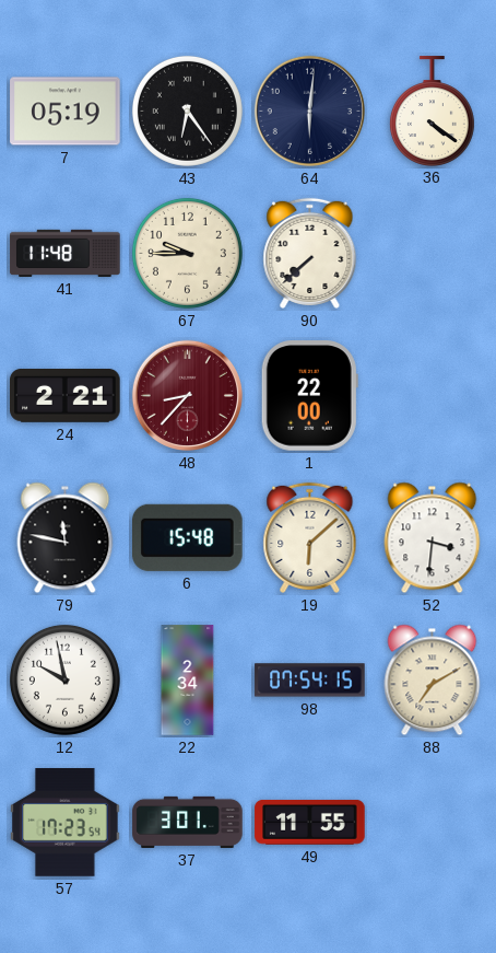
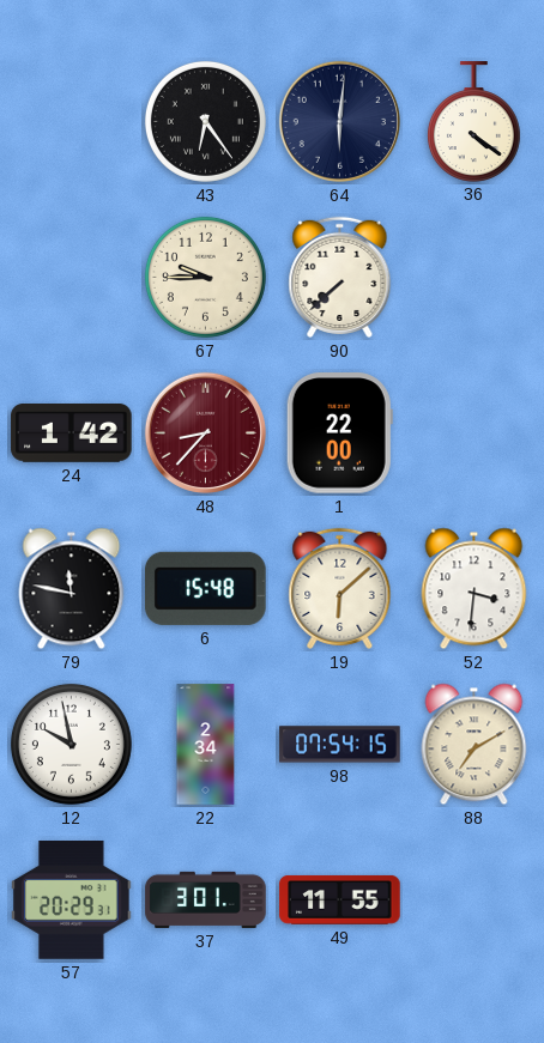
7: 05:19 -> none (66, 112)
41: 11:48 -> none (66, 253)
24: 2:21 -> 1:42 (72, 433)
57: 17:23 -> 20:29 (72, 901)
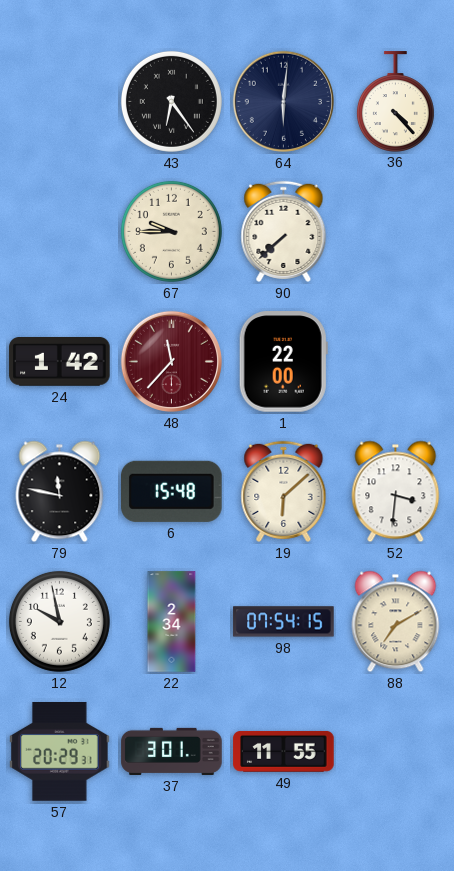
36: 4:21 -> 4:23 (395, 101)
48: 8:37 -> 11:37 (171, 361)
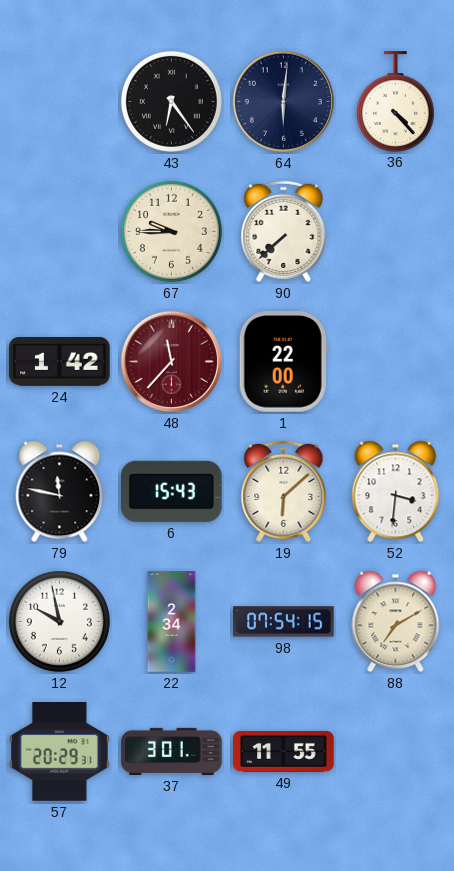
6: 15:48 -> 15:43 (172, 491)
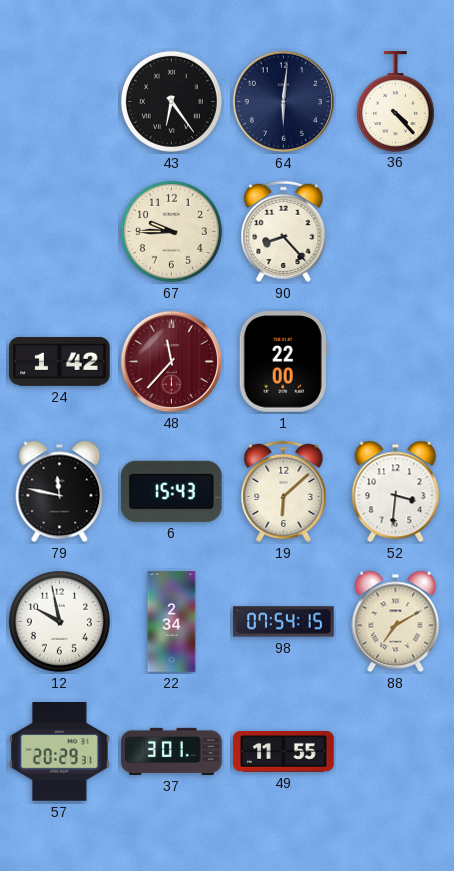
90: 7:38 -> 8:23 (284, 231)
